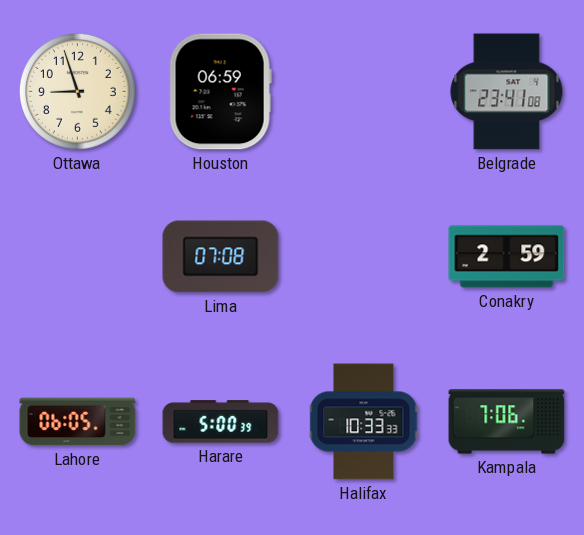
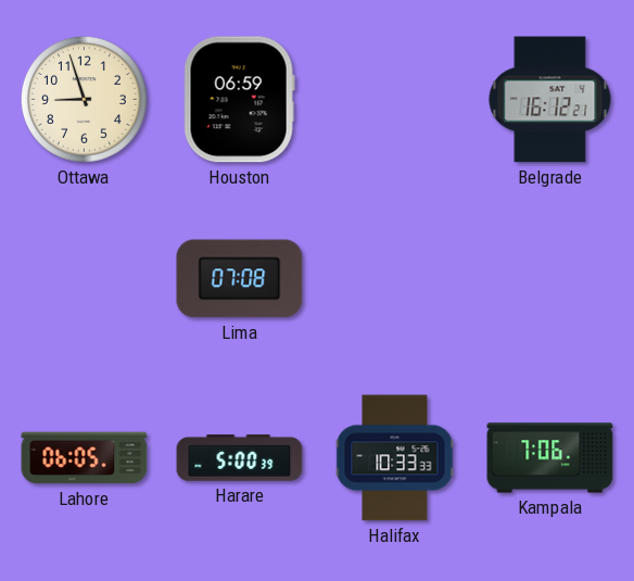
Belgrade: 23:41 -> 16:12 (550, 100)
Conakry: 2:59 -> none (507, 257)
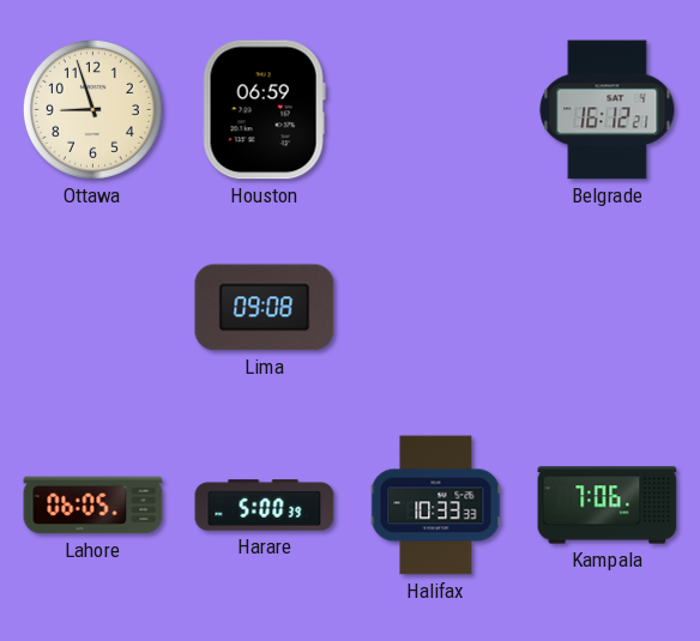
Lima: 07:08 -> 09:08 (265, 308)
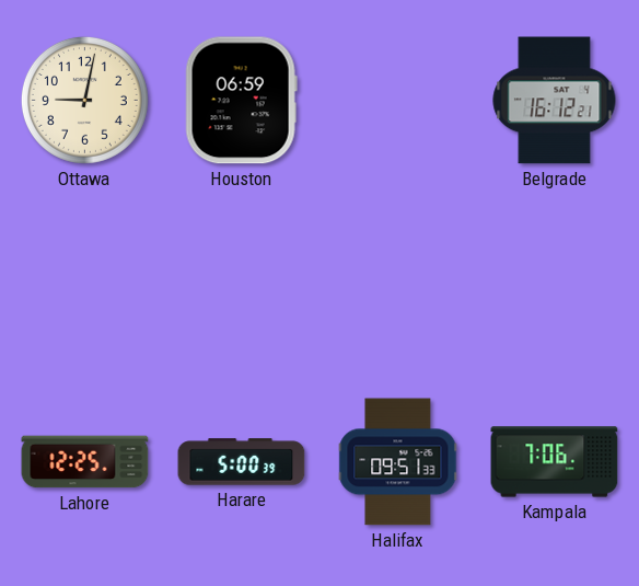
Ottawa: 8:57 -> 9:02 (84, 100)
Lima: 09:08 -> none (265, 308)
Lahore: 06:05 -> 12:25 (85, 462)
Halifax: 10:33 -> 09:51 (398, 462)
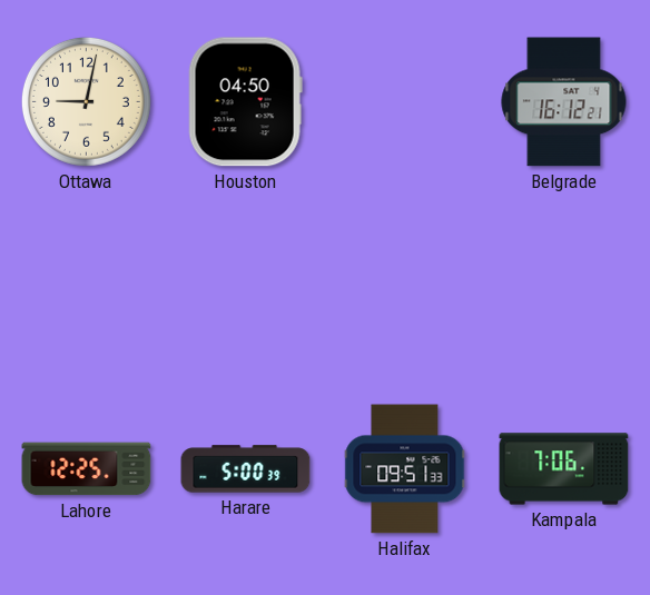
Houston: 06:59 -> 04:50 (245, 102)
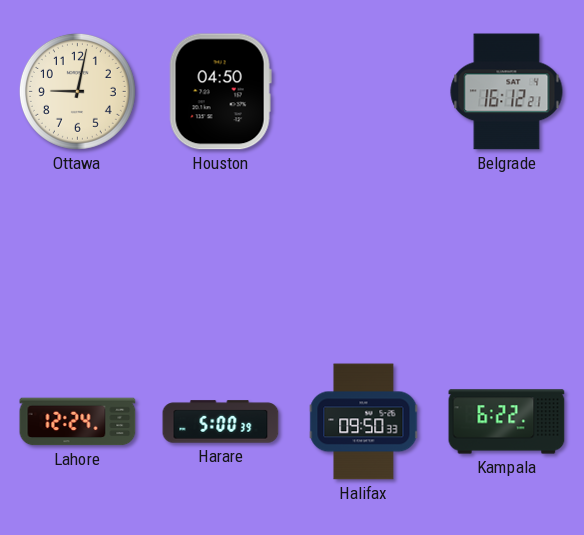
Lahore: 12:25 -> 12:24 (78, 422)
Halifax: 09:51 -> 09:50 (364, 422)
Kampala: 7:06 -> 6:22 (507, 422)
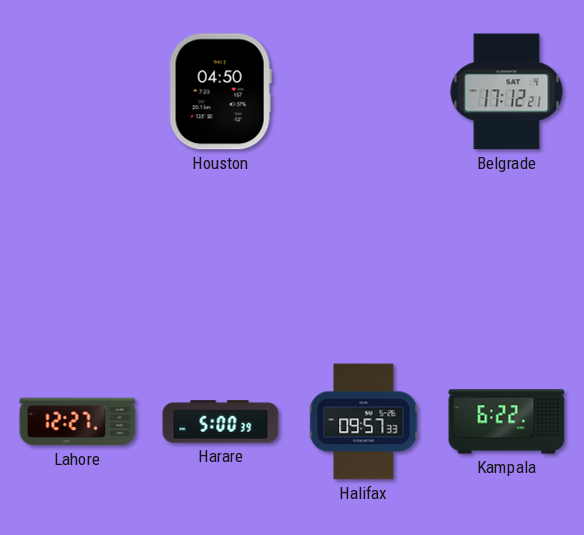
Ottawa: 9:02 -> none (77, 91)
Belgrade: 16:12 -> 17:12 (507, 92)
Lahore: 12:24 -> 12:27 (78, 422)
Halifax: 09:50 -> 09:57 (364, 422)
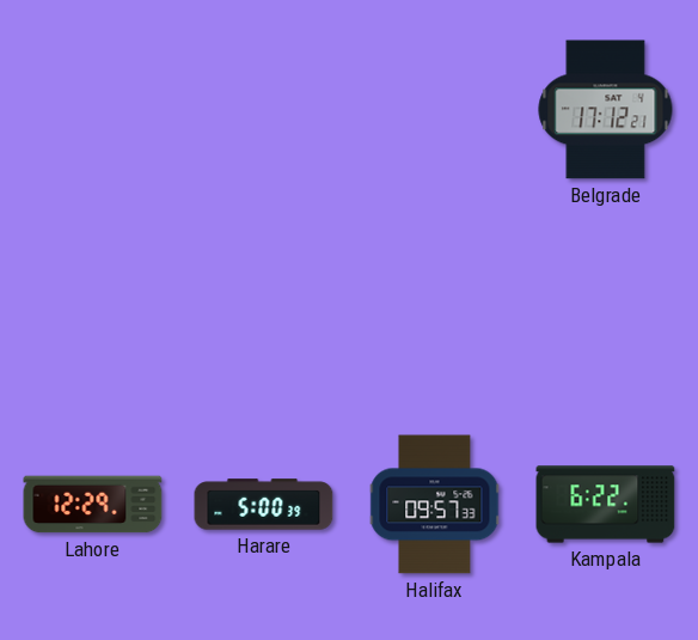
Houston: 04:50 -> none (220, 92)
Lahore: 12:27 -> 12:29 (93, 505)
